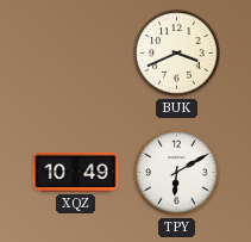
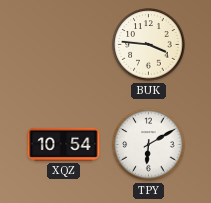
BUK: 3:41 -> 3:46 (149, 45)
XQZ: 10:49 -> 10:54 (64, 144)
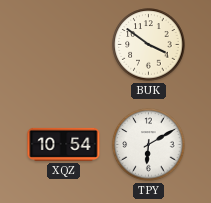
BUK: 3:46 -> 3:51 (149, 45)
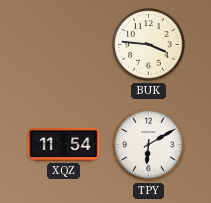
BUK: 3:51 -> 3:46 (149, 45)
XQZ: 10:54 -> 11:54 (64, 144)
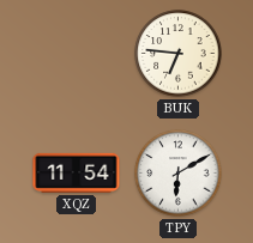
BUK: 3:46 -> 6:46 (179, 54)
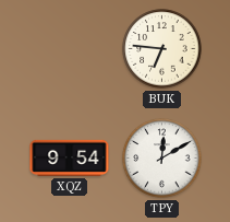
XQZ: 11:54 -> 9:54 (70, 157)
TPY: 6:10 -> 12:10 (162, 159)
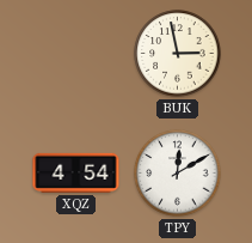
BUK: 6:46 -> 2:58 (178, 54)
XQZ: 9:54 -> 4:54 (76, 172)
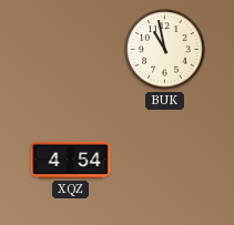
BUK: 2:58 -> 10:58 (165, 50)
TPY: 12:10 -> none (178, 174)
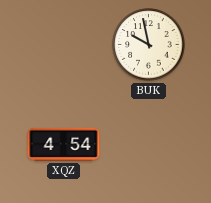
BUK: 10:58 -> 9:58 (149, 45)
